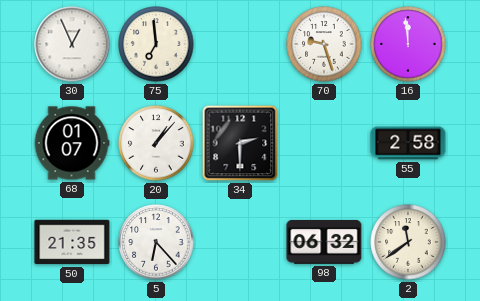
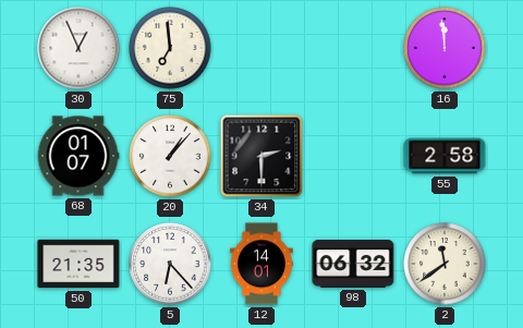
70: 9:27 -> none (324, 44)
12: none -> 14:01 (263, 264)
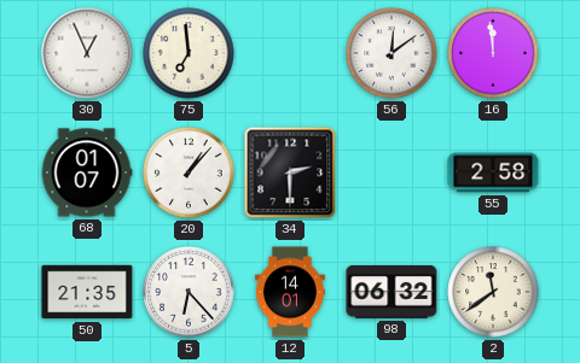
56: none -> 12:09 (391, 53)
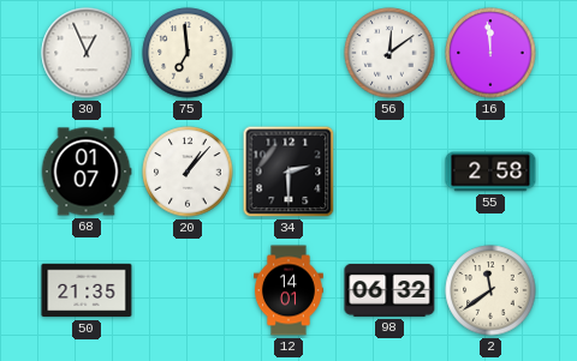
5: 6:23 -> none (188, 292)
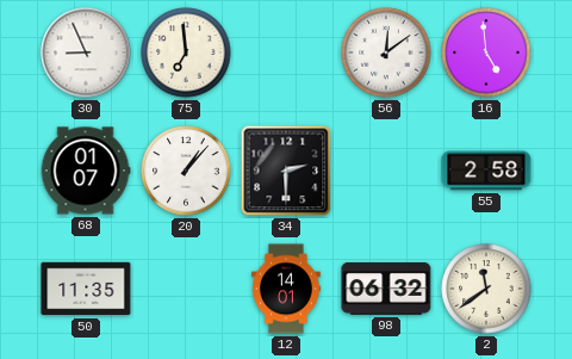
30: 12:56 -> 8:56 (86, 52)
16: 11:59 -> 4:59 (486, 52)
50: 21:35 -> 11:35 (86, 289)
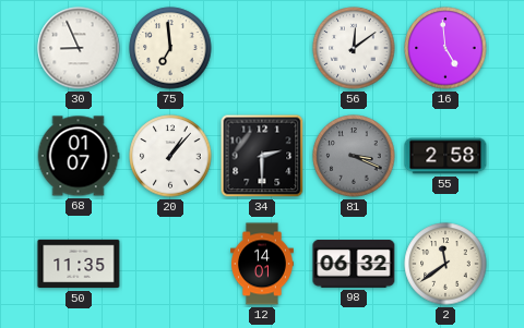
81: none -> 3:19 (354, 156)
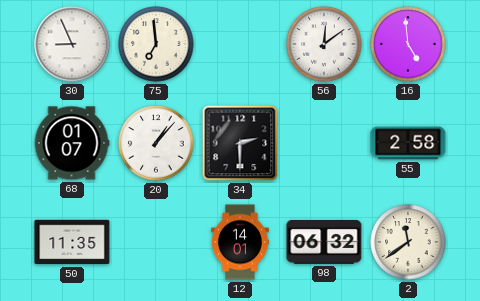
81: 3:19 -> none (354, 156)
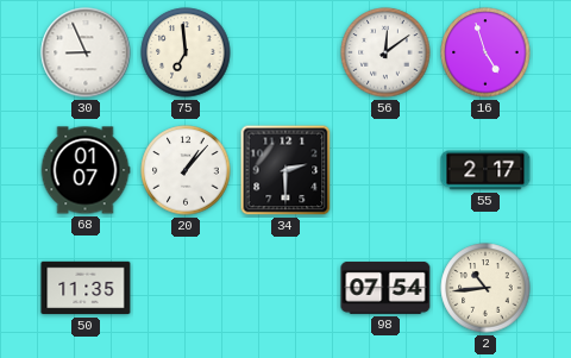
16: 4:59 -> 4:57 (485, 52)
55: 2:58 -> 2:17 (485, 170)
12: 14:01 -> none (241, 242)
98: 06:32 -> 07:54 (385, 288)
2: 11:39 -> 10:44 (485, 288)
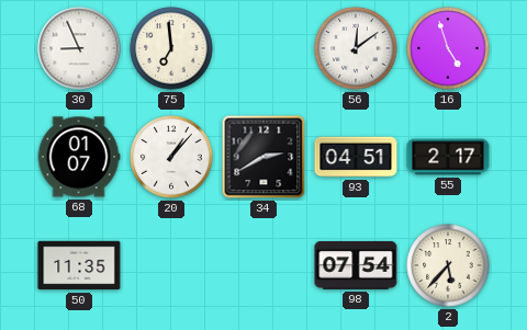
34: 2:30 -> 2:40 (263, 157)
93: none -> 04:51 (356, 157)
2: 10:44 -> 5:37 (448, 265)
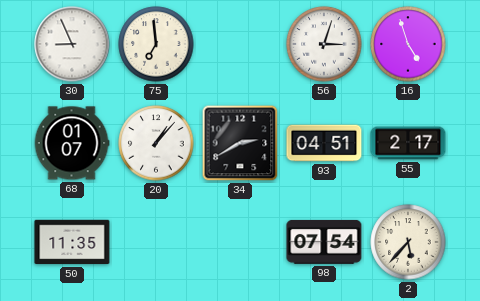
56: 12:09 -> 3:03 (324, 44)
